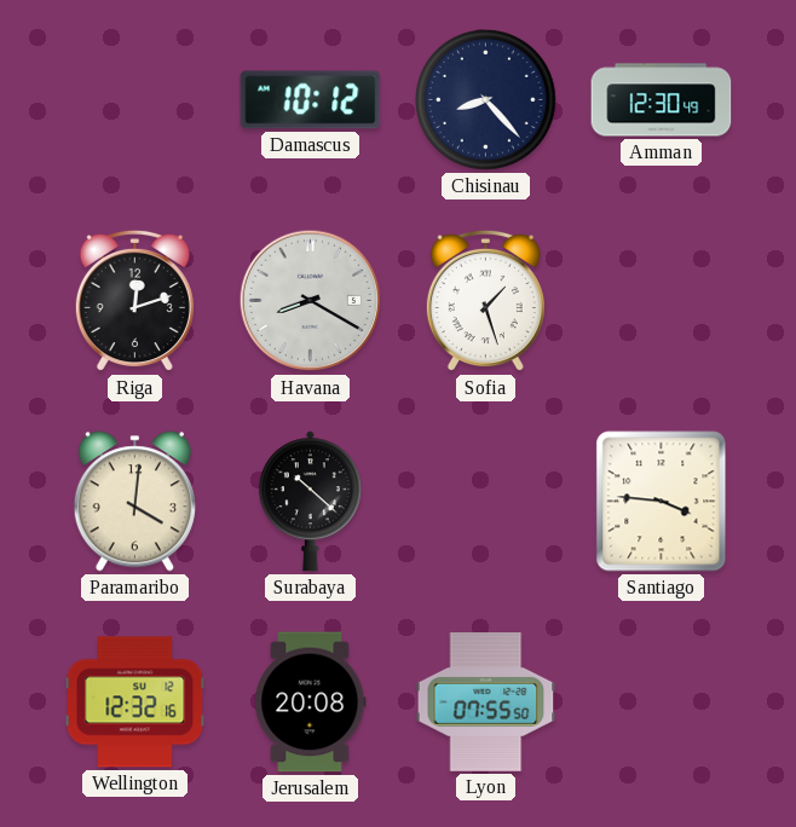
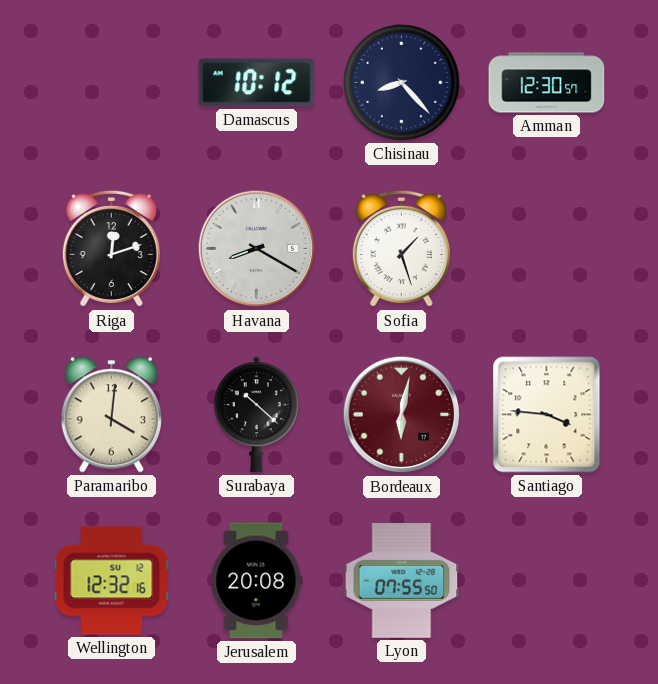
Amman: 12:30:49 -> 12:30:57 (547, 83)
Bordeaux: none -> 6:02 (402, 415)
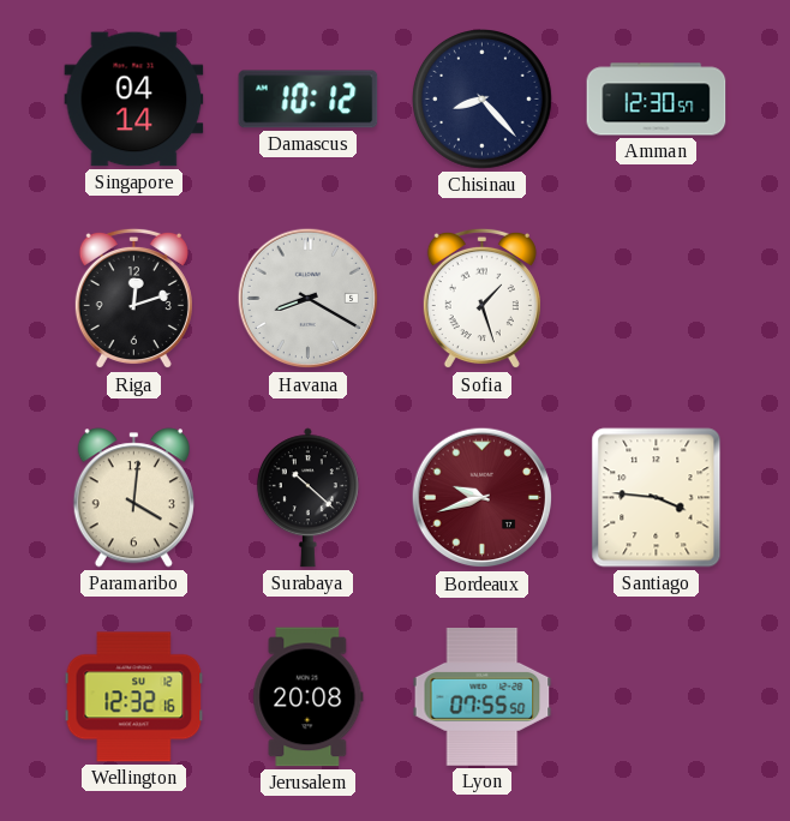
Singapore: none -> 04:14 (134, 100)
Bordeaux: 6:02 -> 9:42 (483, 498)
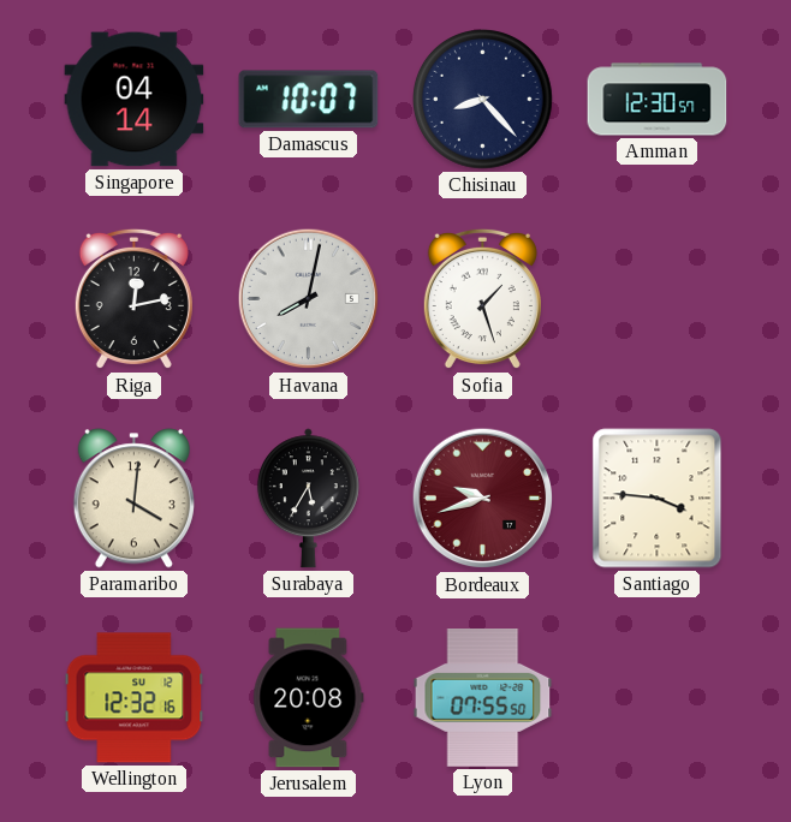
Damascus: 10:12 -> 10:07 (309, 100)
Riga: 12:12 -> 12:13 (133, 299)
Havana: 8:20 -> 8:02 (309, 299)
Surabaya: 10:22 -> 5:35 (308, 499)
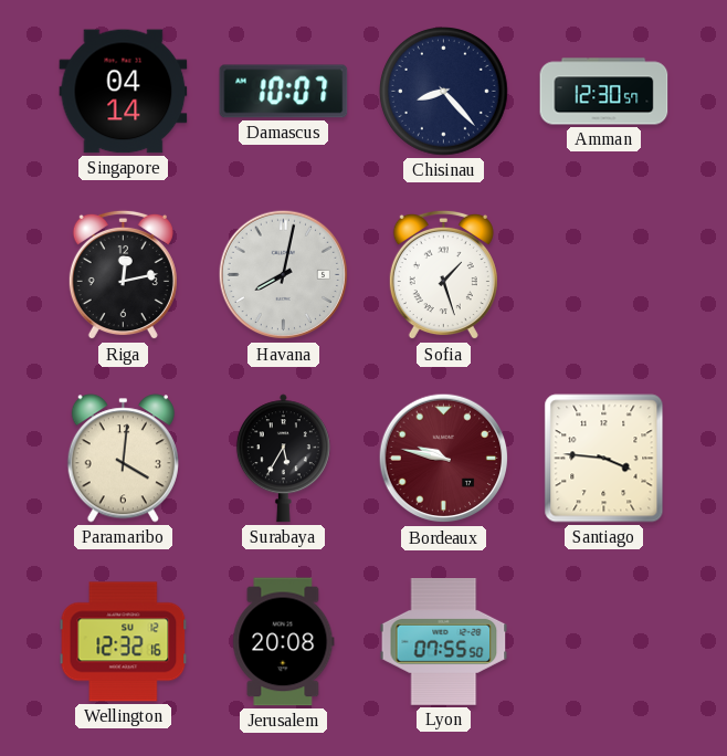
Bordeaux: 9:42 -> 9:47 (444, 459)
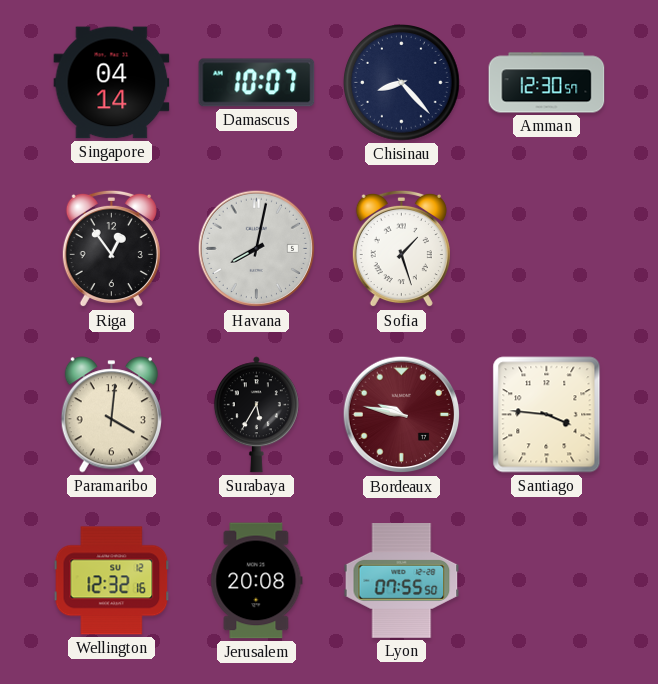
Riga: 12:13 -> 12:54 (111, 249)
